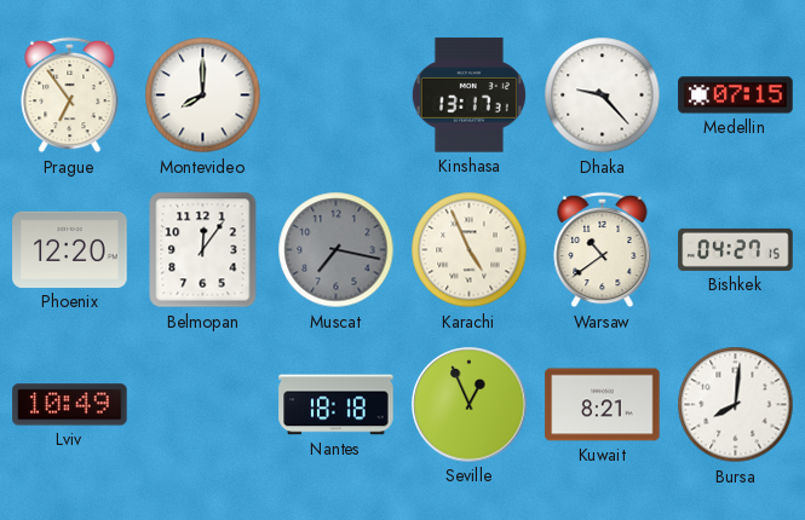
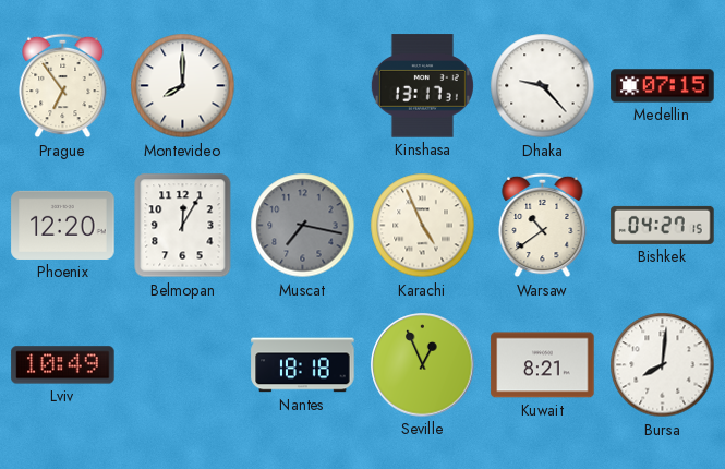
Belmopan: 12:06 -> 12:05 (183, 226)
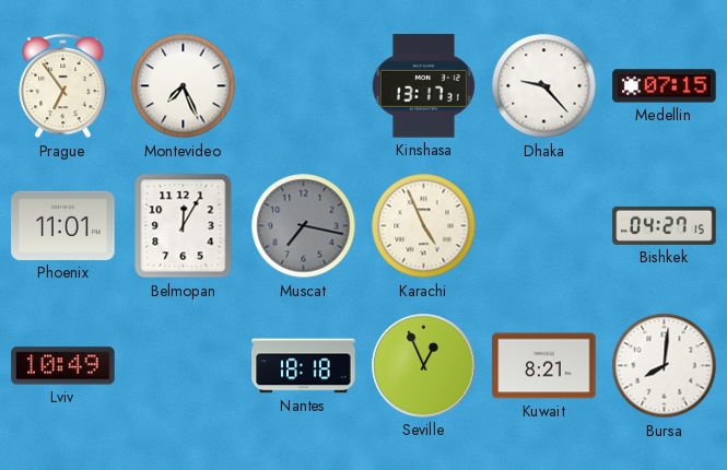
Montevideo: 8:00 -> 7:26 (184, 86)
Phoenix: 12:20 -> 11:01 (63, 225)
Warsaw: 10:39 -> none (543, 226)
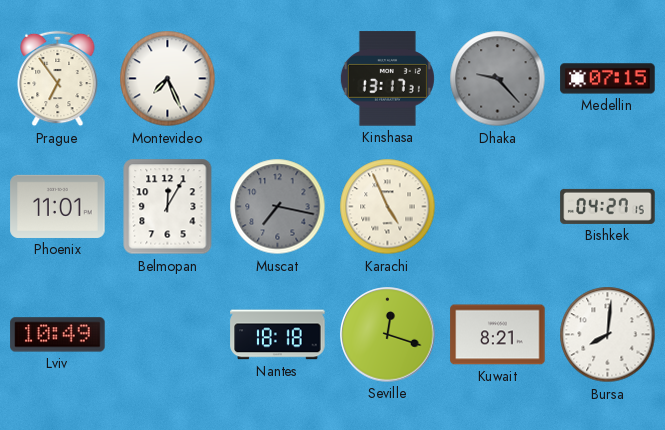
Dhaka dial: white -> grey (498, 79)
Seville: 12:56 -> 12:18 (388, 335)
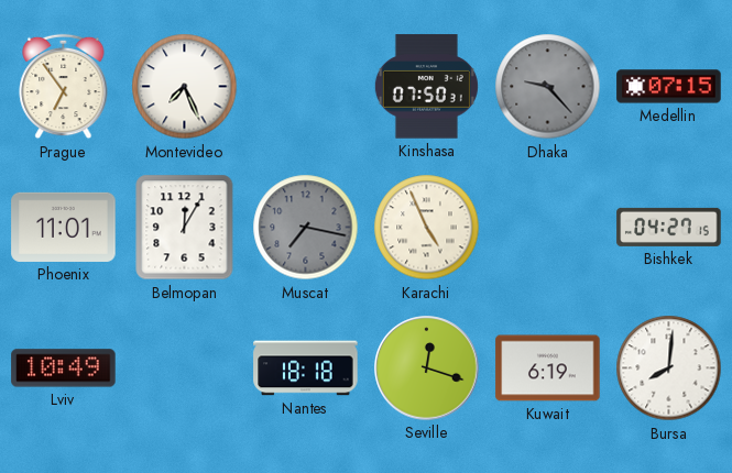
Kinshasa: 13:17 -> 07:50 (426, 87)
Kuwait: 8:21 -> 6:19 (548, 369)
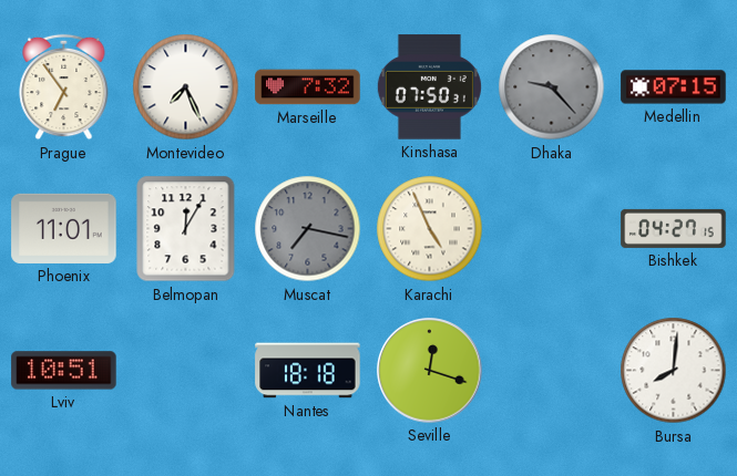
Marseille: none -> 7:32 (308, 87)
Lviv: 10:49 -> 10:51 (64, 371)
Kuwait: 6:19 -> none (548, 369)
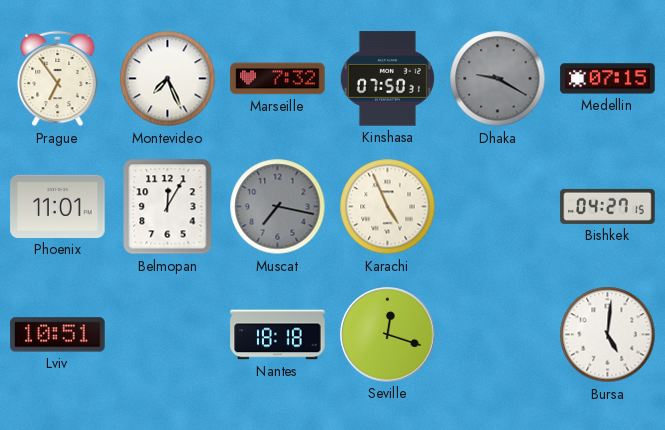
Dhaka: 9:23 -> 9:20 (498, 79)
Bursa: 8:01 -> 5:01 (608, 335)
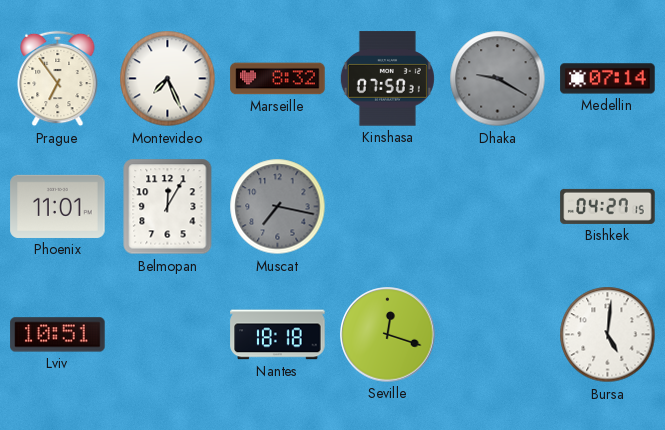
Marseille: 7:32 -> 8:32 (278, 79)
Medellin: 07:15 -> 07:14 (608, 79)
Karachi: 4:56 -> none (388, 207)
